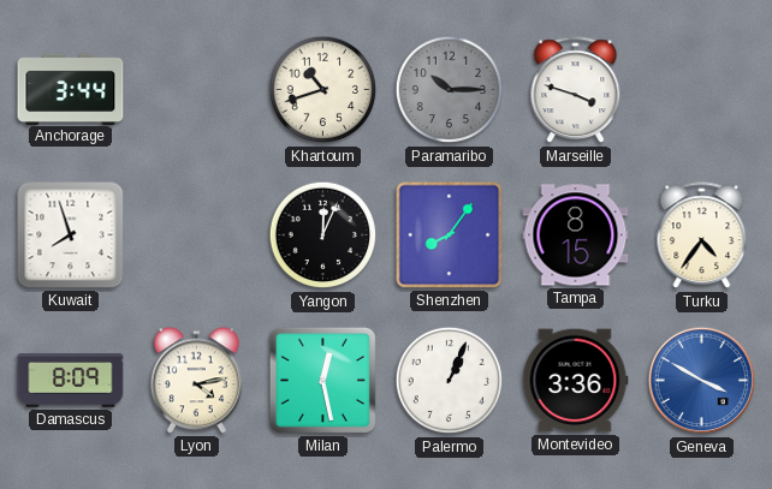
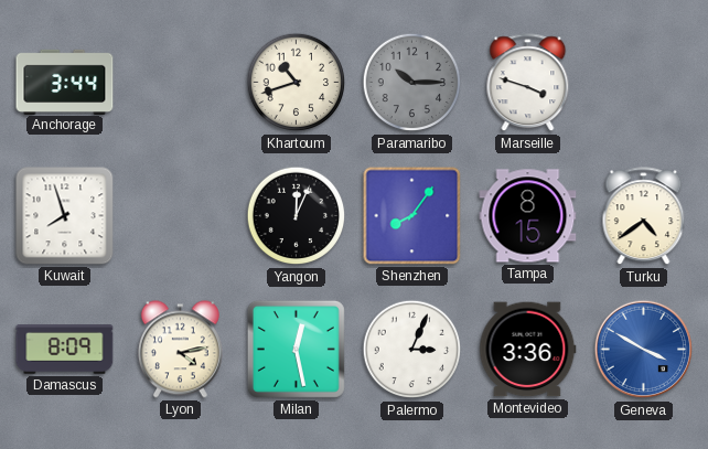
Turku: 4:36 -> 4:39 (644, 216)
Palermo: 1:04 -> 3:04 (412, 350)
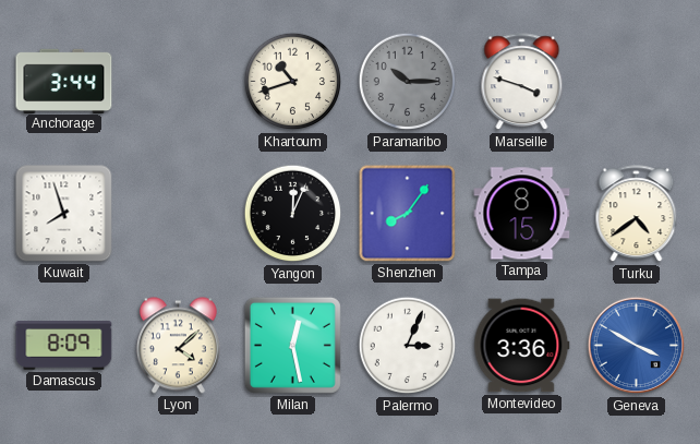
Lyon: 4:13 -> 4:08 (178, 346)
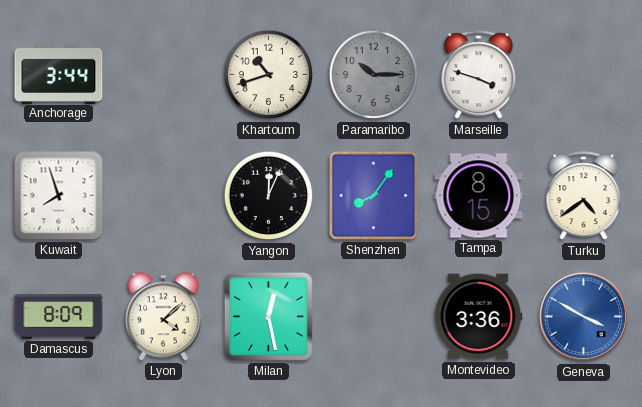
Palermo: 3:04 -> none (408, 346)
